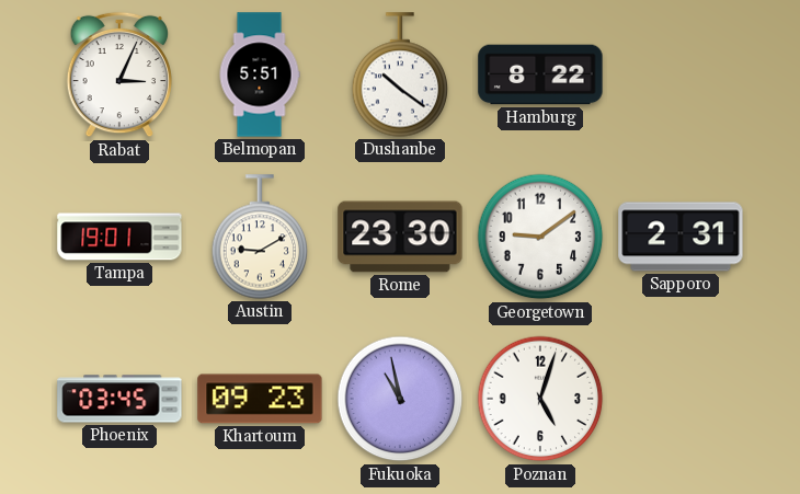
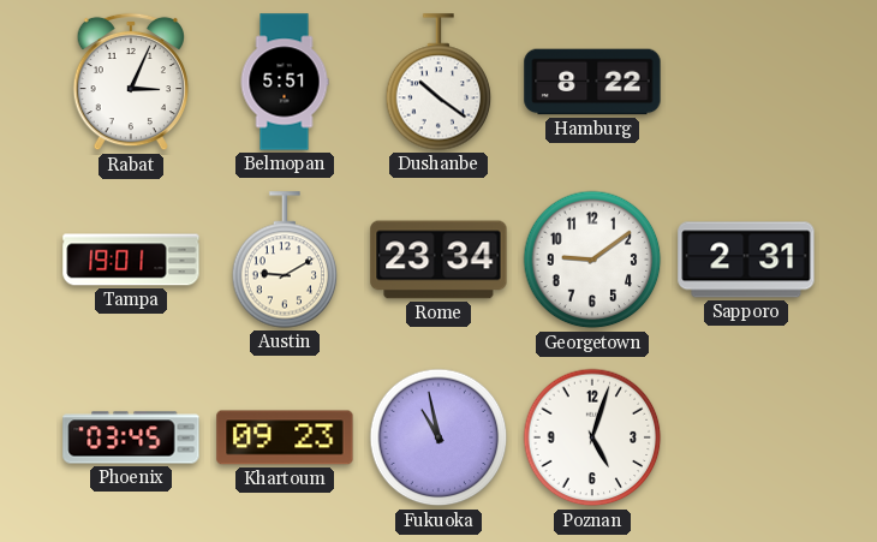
Rome: 23:30 -> 23:34 (438, 260)
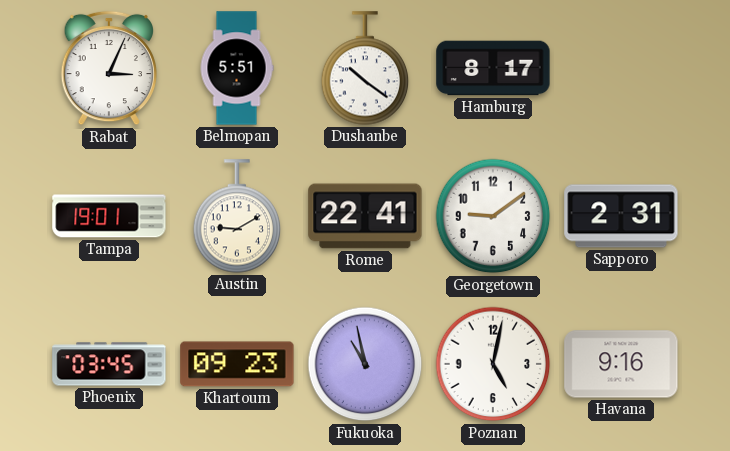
Hamburg: 8:22 -> 8:17 (493, 68)
Rome: 23:34 -> 22:41 (365, 216)
Poznan: 5:03 -> 5:02 (493, 364)
Havana: none -> 9:16 (621, 364)
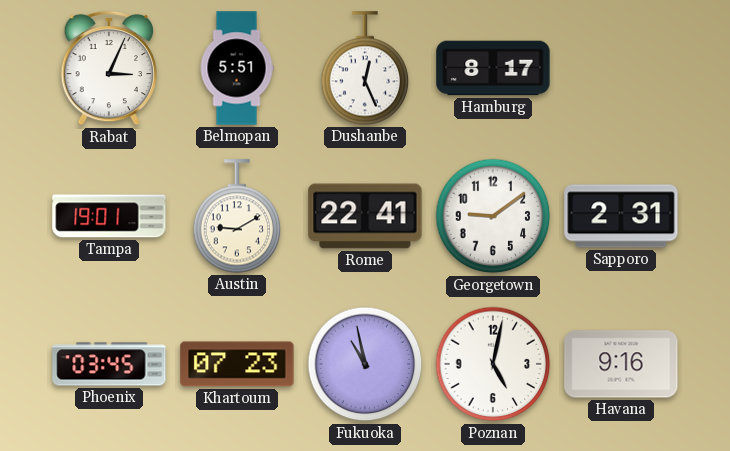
Dushanbe: 10:21 -> 12:26 (365, 68)
Khartoum: 09:23 -> 07:23 (237, 364)
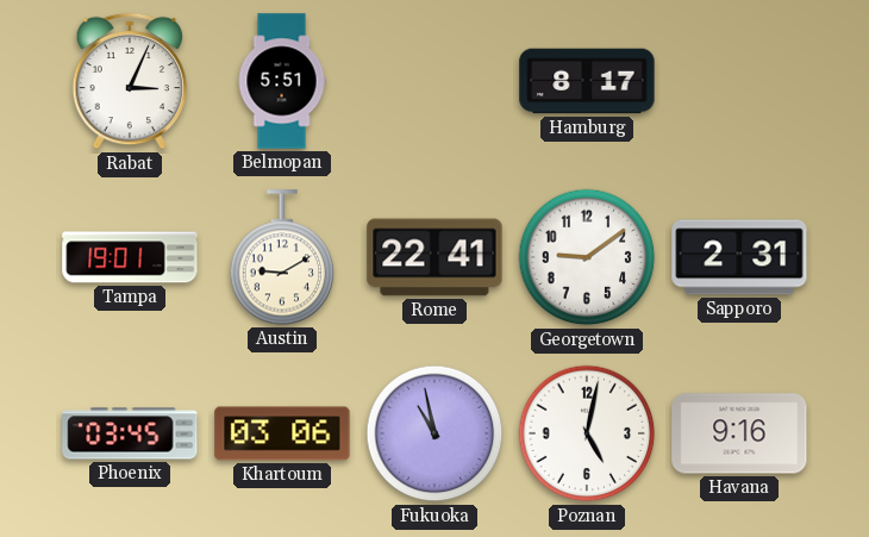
Dushanbe: 12:26 -> none (365, 68)
Khartoum: 07:23 -> 03:06 (282, 433)
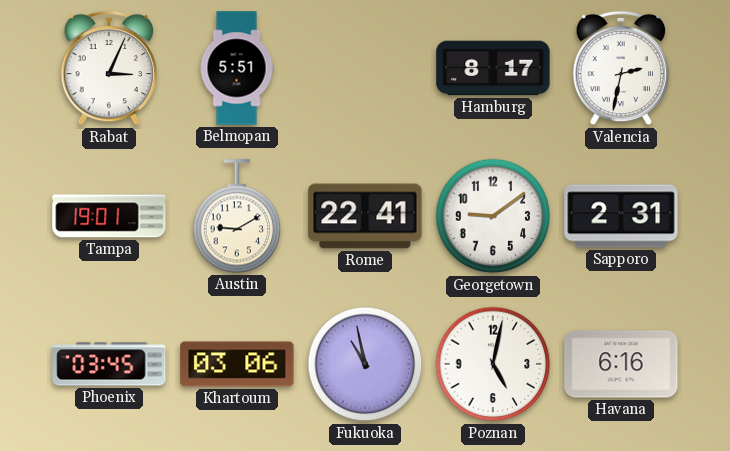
Valencia: none -> 2:32 (620, 68)
Havana: 9:16 -> 6:16 (621, 364)
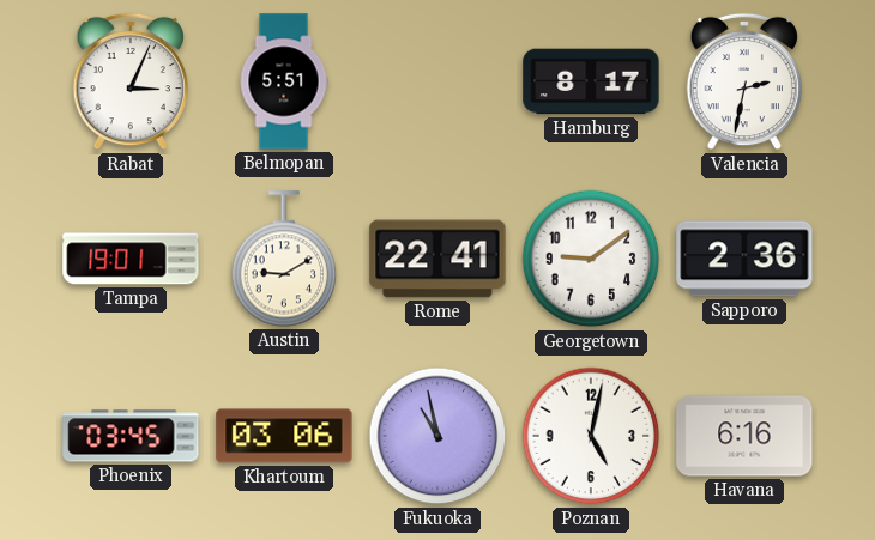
Sapporo: 2:31 -> 2:36 (744, 259)
